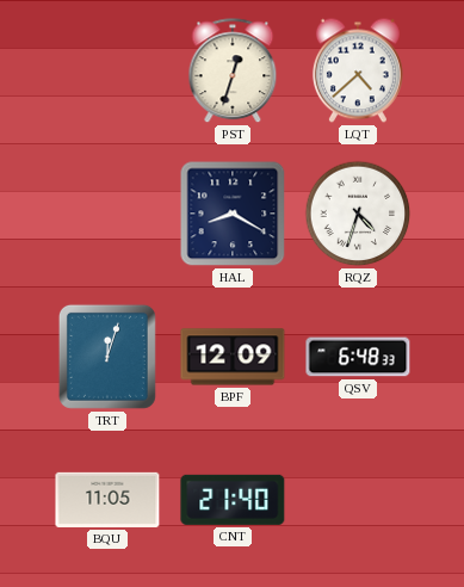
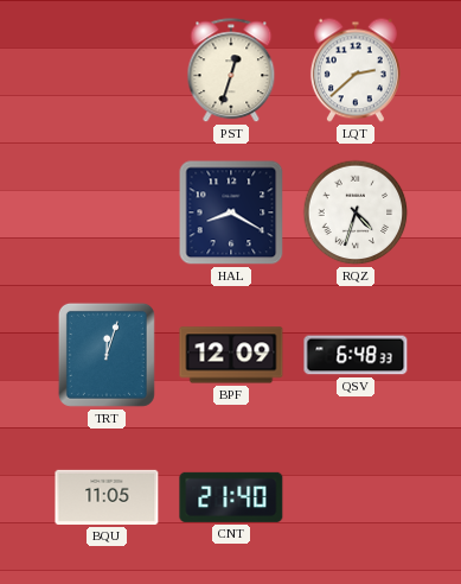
LQT: 4:38 -> 2:38 (356, 70)
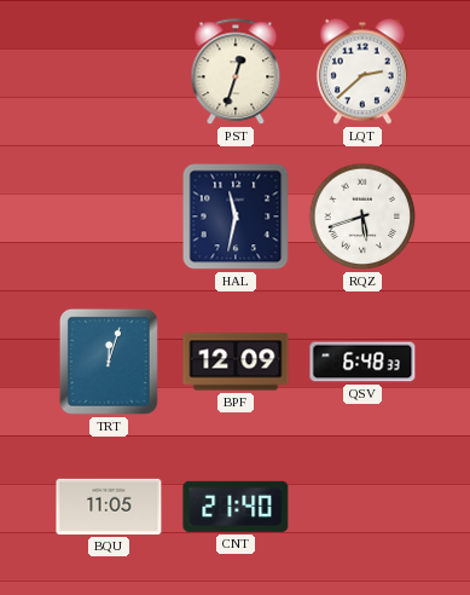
HAL: 8:20 -> 11:32 (236, 216)
RQZ: 4:33 -> 5:42 (362, 216)
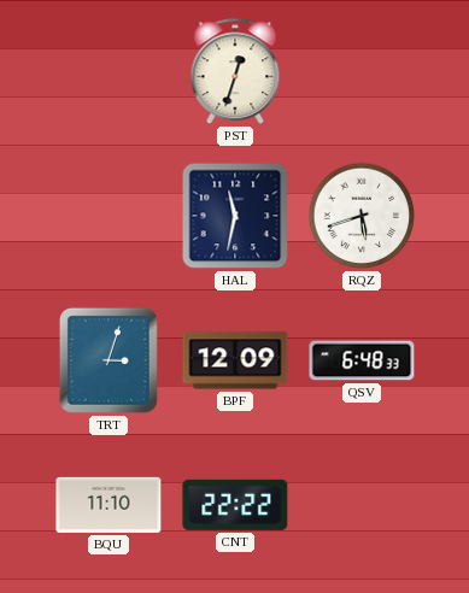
LQT: 2:38 -> none (362, 71)
TRT: 12:03 -> 3:03 (109, 360)
BQU: 11:05 -> 11:10 (109, 505)
CNT: 21:40 -> 22:22 (235, 505)
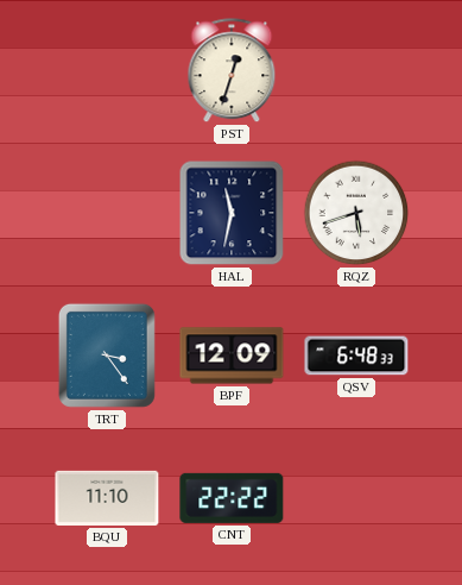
TRT: 3:03 -> 3:24 (107, 356)
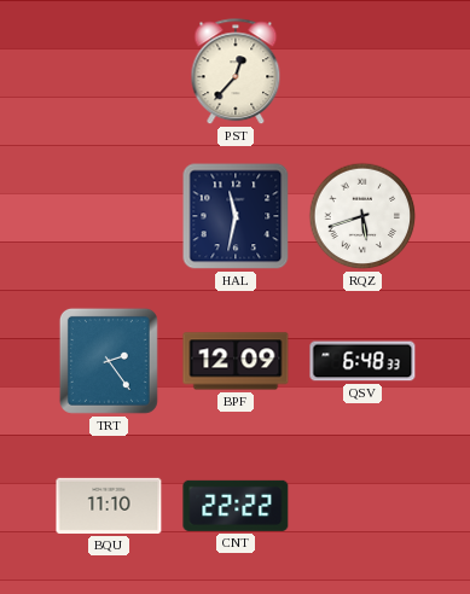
PST: 12:33 -> 12:37 (236, 72)
TRT: 3:24 -> 2:24 (109, 361)
